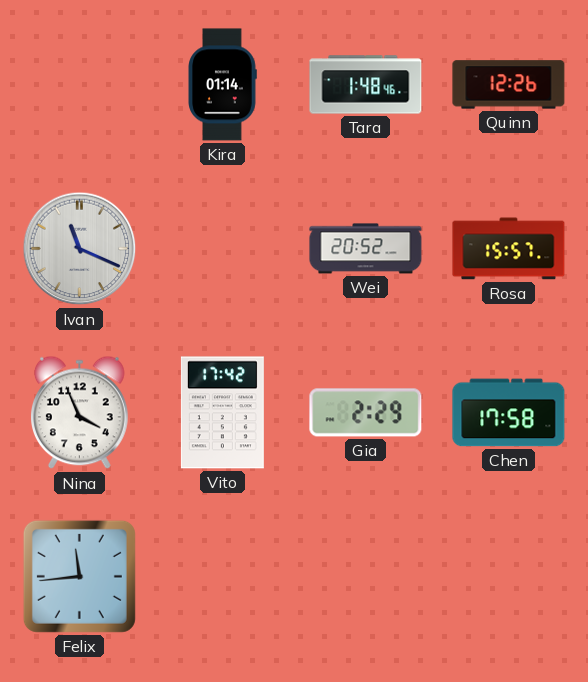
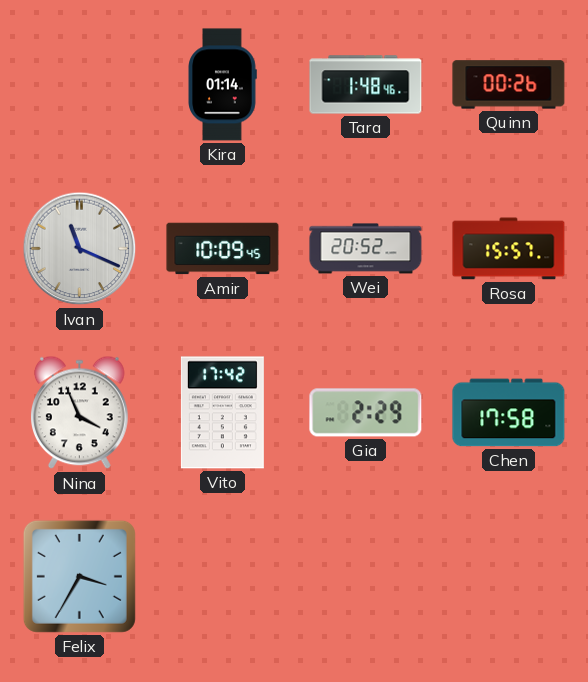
Quinn: 12:26 -> 00:26 (509, 85)
Amir: none -> 10:09 (223, 249)
Felix: 11:44 -> 3:35 (79, 576)
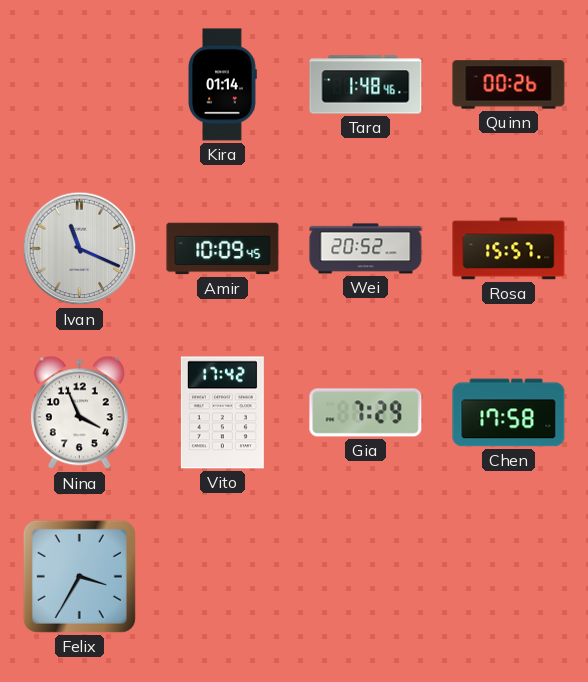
Gia: 2:29 -> 7:29 (366, 413)
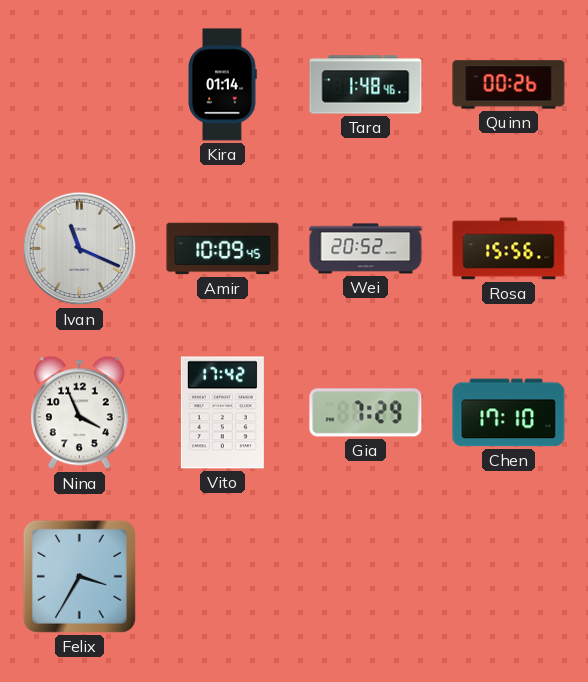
Rosa: 15:57 -> 15:56 (509, 249)
Chen: 17:58 -> 17:10 (509, 413)
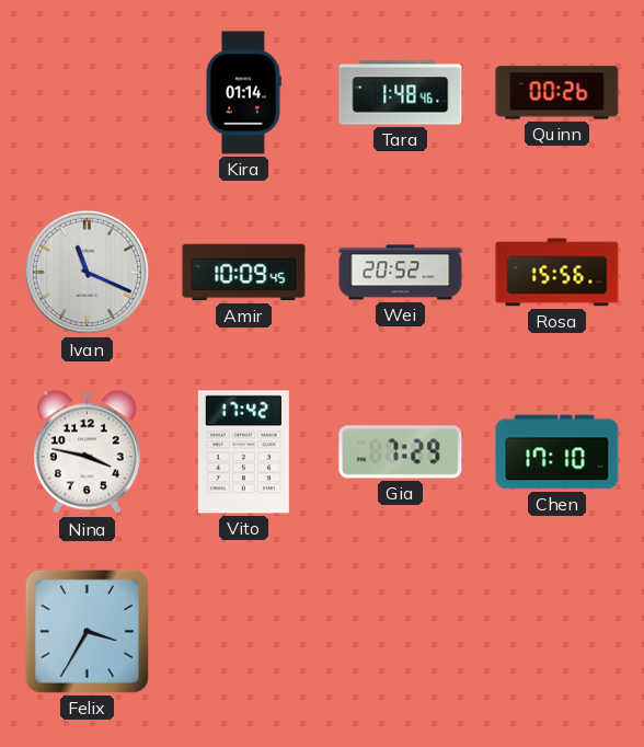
Nina: 3:56 -> 3:47 (88, 452)
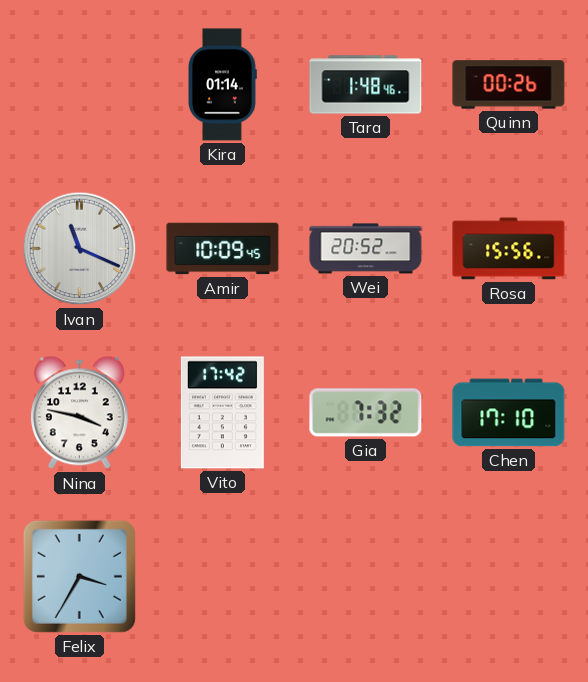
Gia: 7:29 -> 7:32 (366, 413)
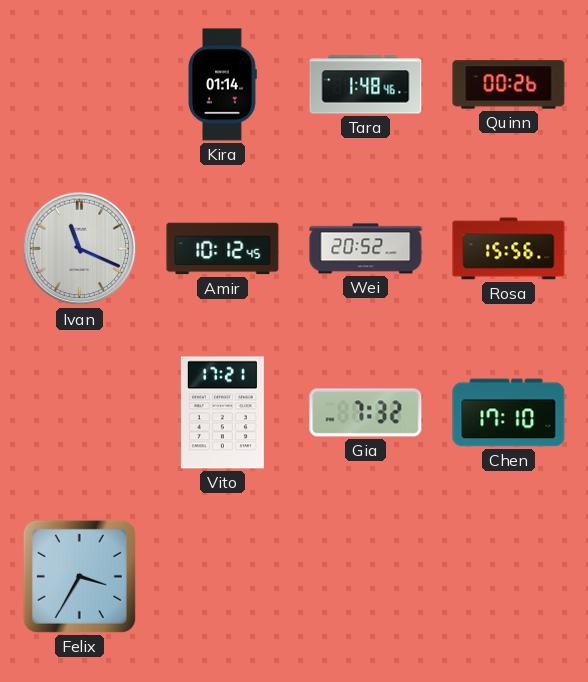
Amir: 10:09 -> 10:12 (223, 249)
Nina: 3:47 -> none (80, 413)
Vito: 17:42 -> 17:21 (222, 413)
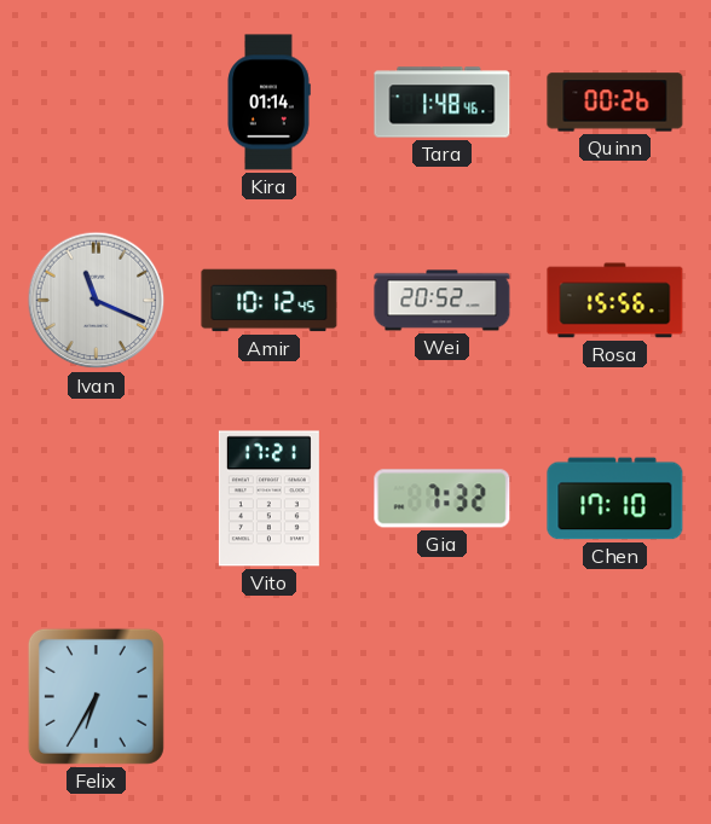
Felix: 3:35 -> 6:35 (96, 696)
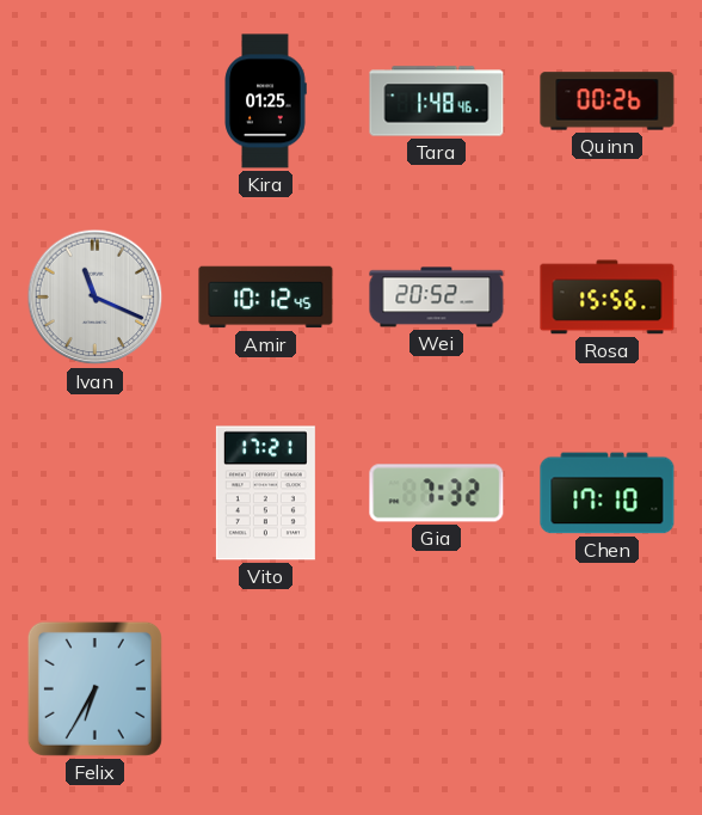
Kira: 01:14 -> 01:25 (265, 102)
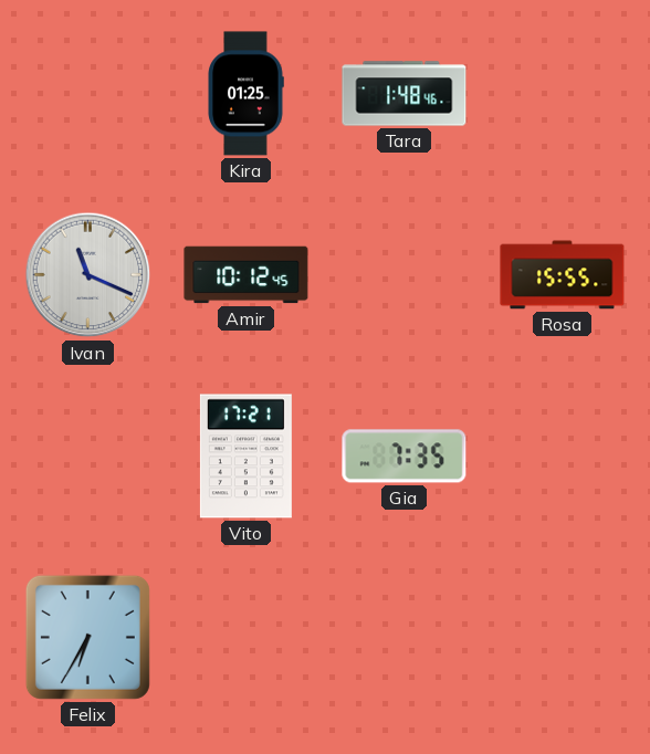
Quinn: 00:26 -> none (608, 102)
Wei: 20:52 -> none (437, 298)
Rosa: 15:56 -> 15:55 (563, 275)
Gia: 7:32 -> 7:35 (405, 457)
Chen: 17:10 -> none (608, 494)
